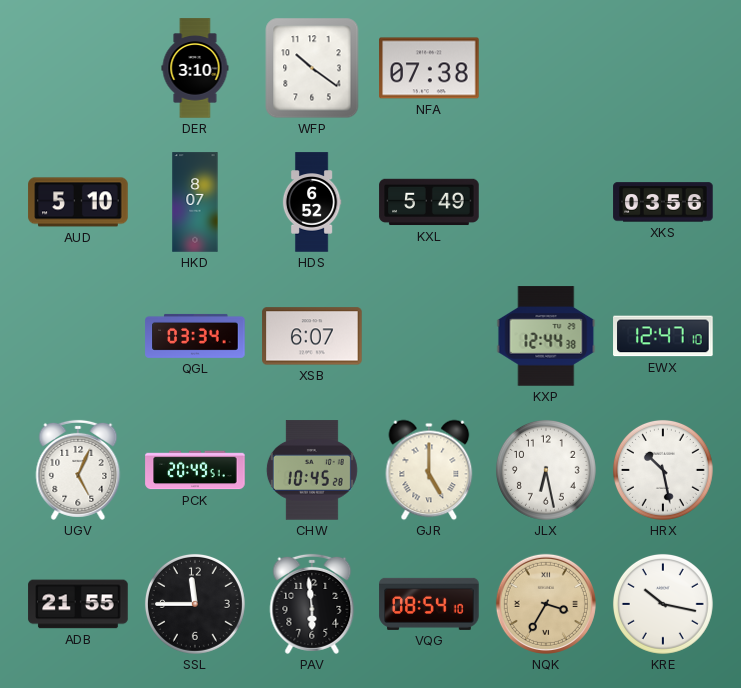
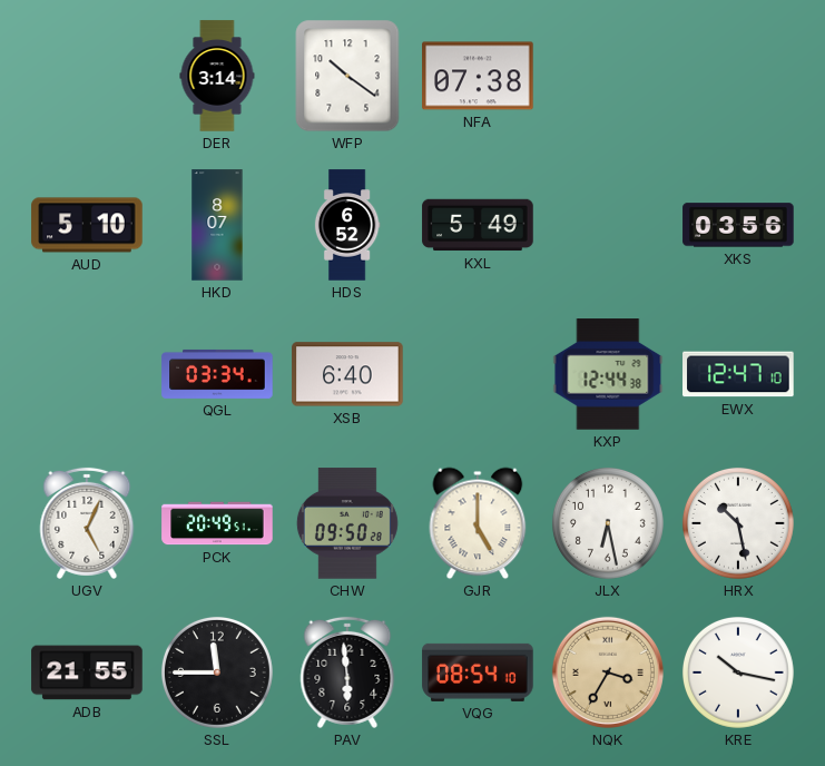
DER: 3:10 -> 3:14 (217, 76)
XSB: 6:07 -> 6:40 (347, 374)
CHW: 10:45 -> 09:50 (347, 523)
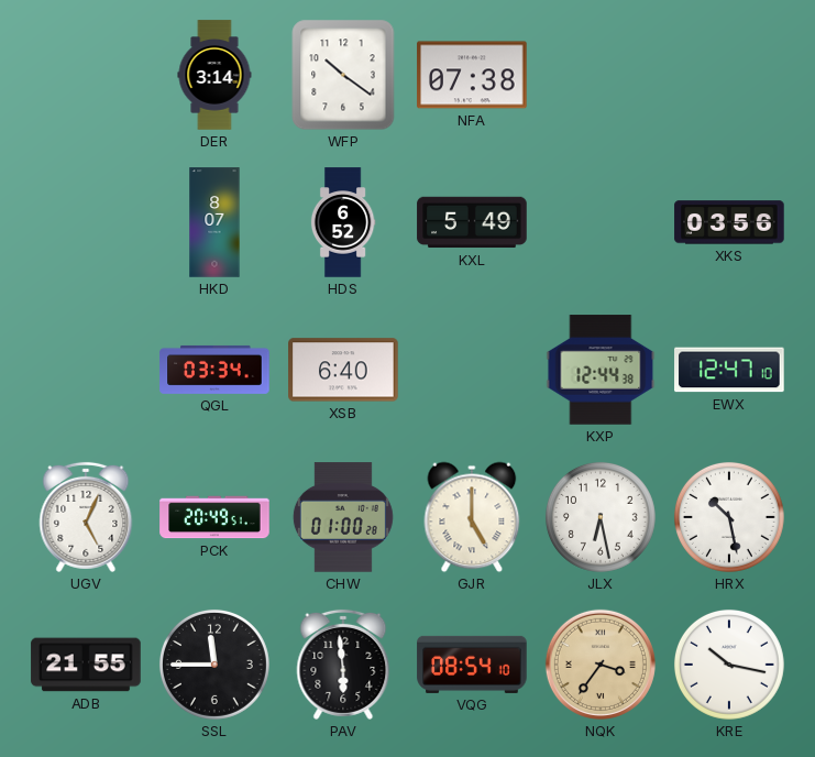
AUD: 5:10 -> none (87, 225)
CHW: 09:50 -> 01:00 (343, 517)
NQK: 3:35 -> 3:36 (601, 665)
